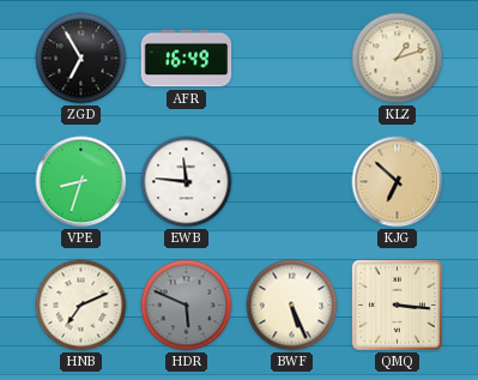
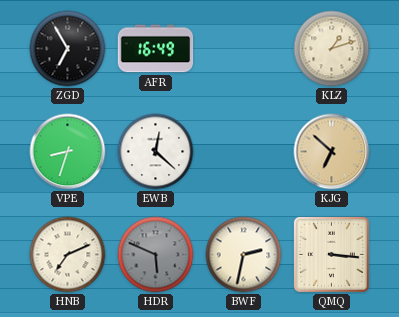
EWB: 11:46 -> 12:22 (156, 152)
BWF: 5:26 -> 2:32 (244, 255)
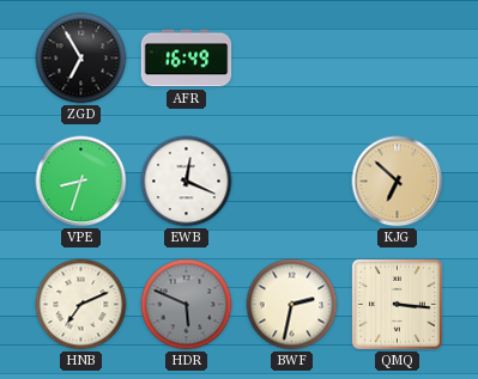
KLZ: 1:12 -> none (332, 49)
EWB: 12:22 -> 12:19 (187, 182)
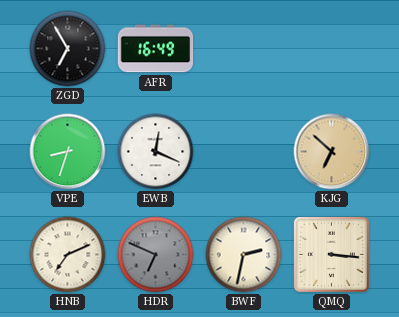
HDR: 5:49 -> 6:49 (156, 255)
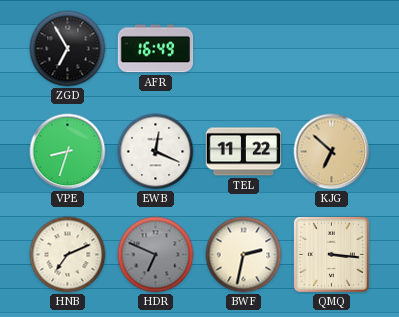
TEL: none -> 11:22 (244, 152)
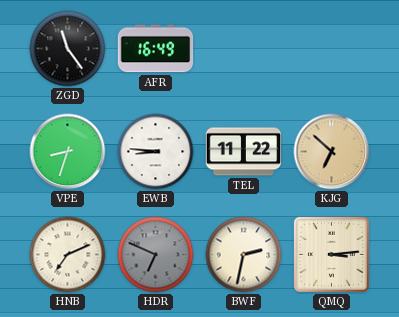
ZGD: 6:55 -> 11:24 (68, 49)
EWB: 12:19 -> 8:46 (156, 152)
QMQ: 3:16 -> 3:14 (331, 254)
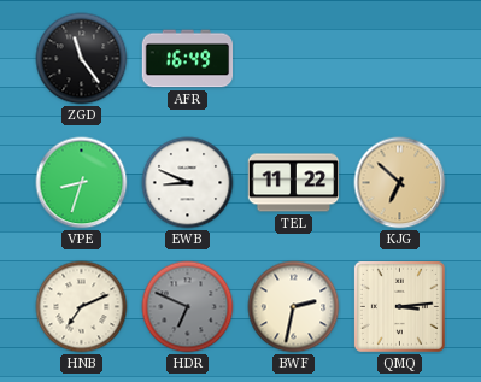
EWB: 8:46 -> 8:49 (188, 183)
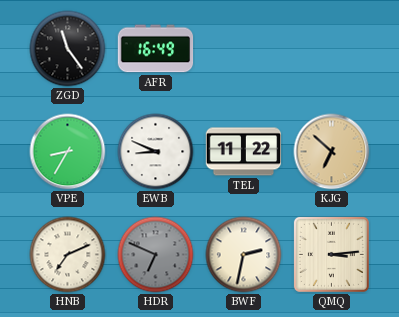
VPE: 8:33 -> 8:35 (68, 152)
